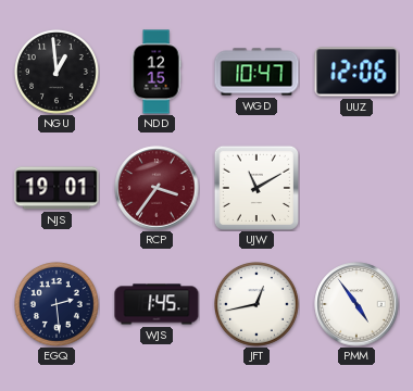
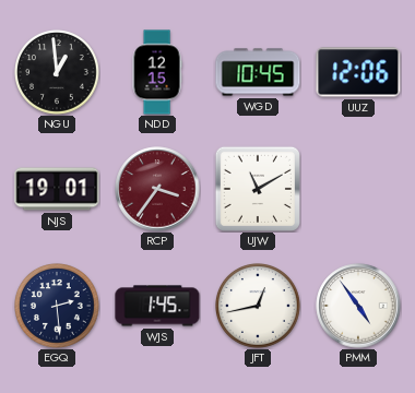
WGD: 10:47 -> 10:45 (258, 72)
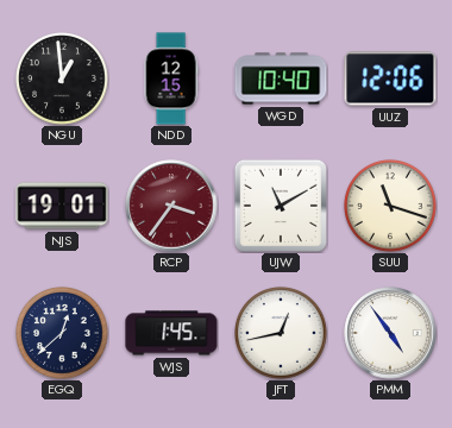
WGD: 10:45 -> 10:40 (281, 78)
SUU: none -> 11:18 (391, 207)
EGQ: 2:29 -> 12:38 (63, 334)
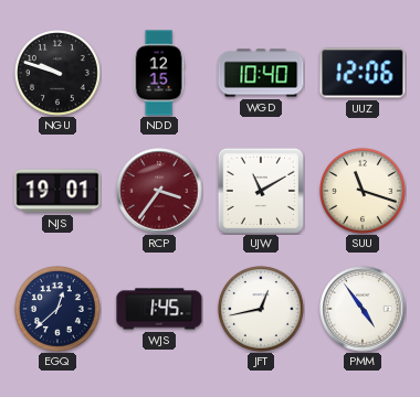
NGU: 12:59 -> 9:48 (59, 74)
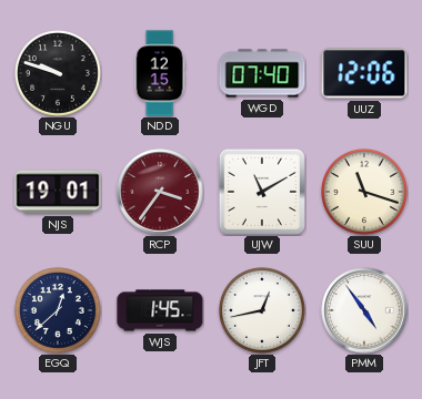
WGD: 10:40 -> 07:40 (262, 73)
